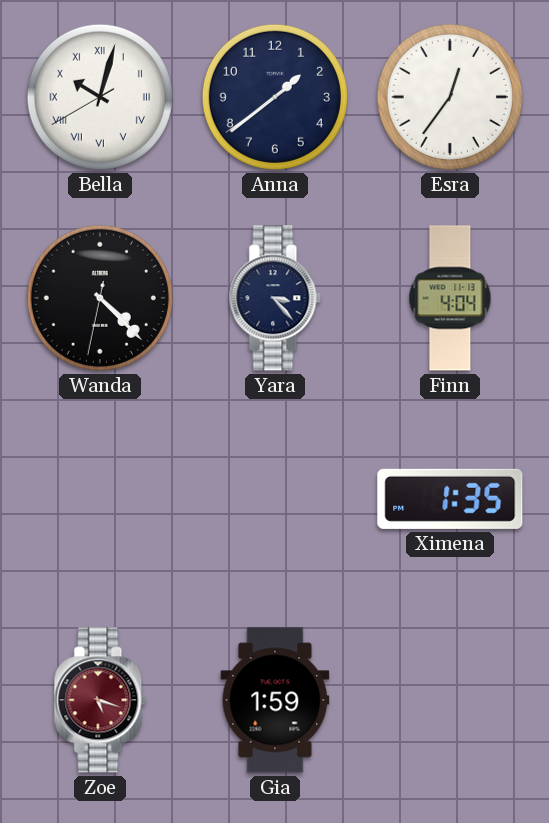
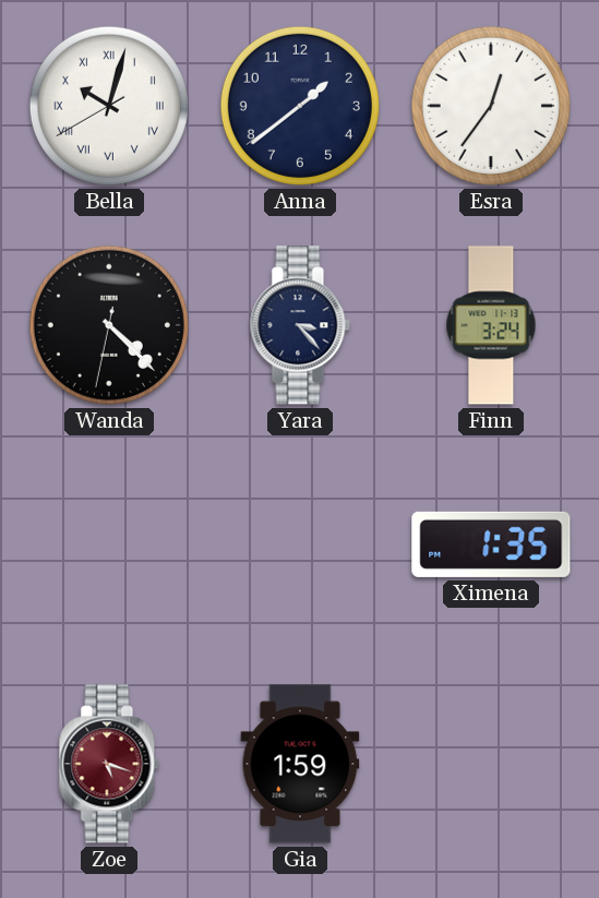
Finn: 4:04 -> 3:24 (491, 325)
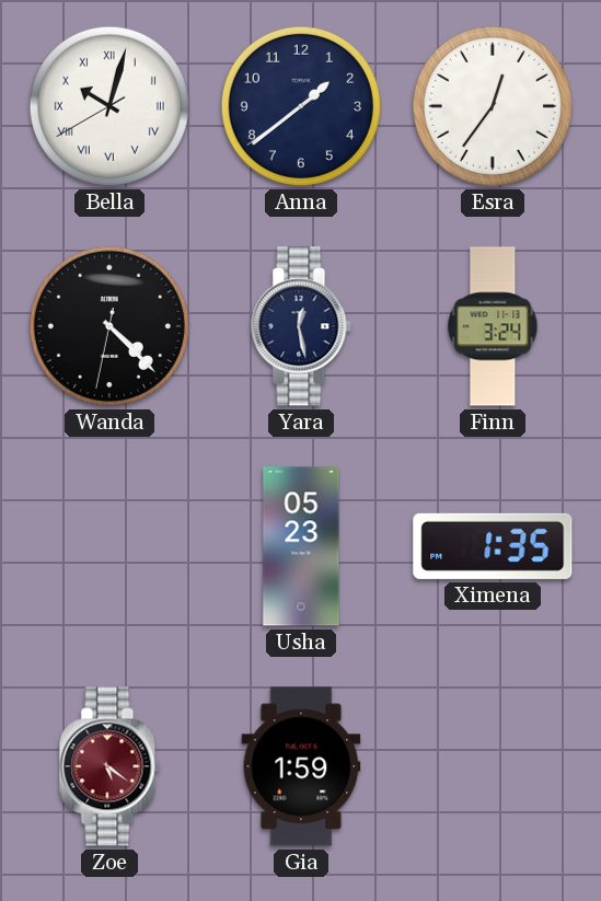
Yara: 3:23 -> 12:28 (301, 326)
Usha: none -> 05:23 (301, 546)
Zoe: 5:18 -> 5:21 (109, 766)
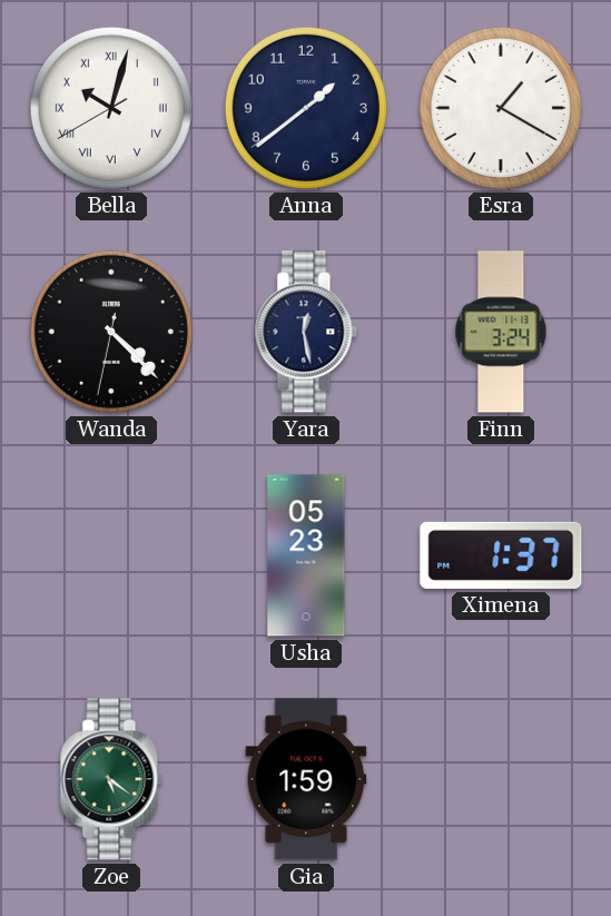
Esra: 12:36 -> 1:20 (501, 108)
Ximena: 1:35 -> 1:37 (501, 555)
Zoe dial: burgundy -> green (111, 779)
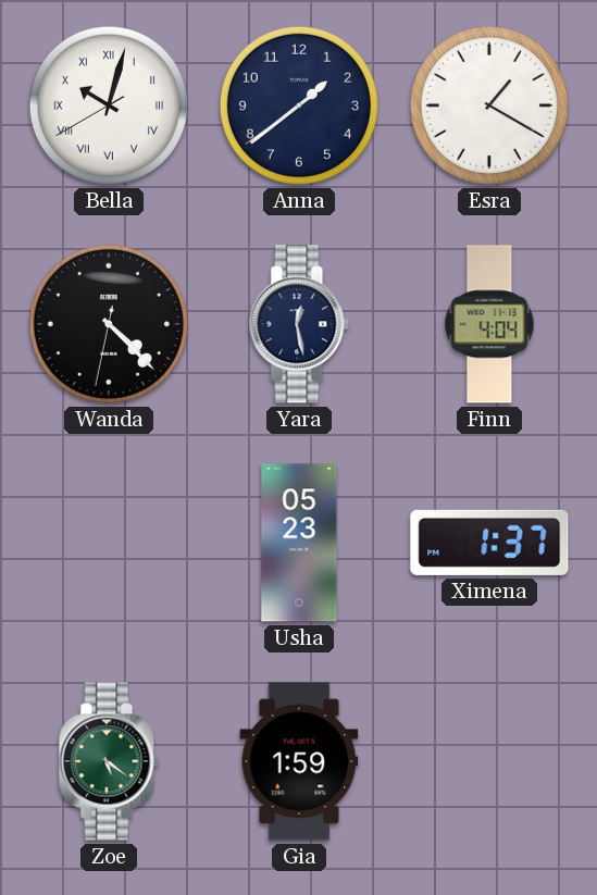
Finn: 3:24 -> 4:04 (489, 324)
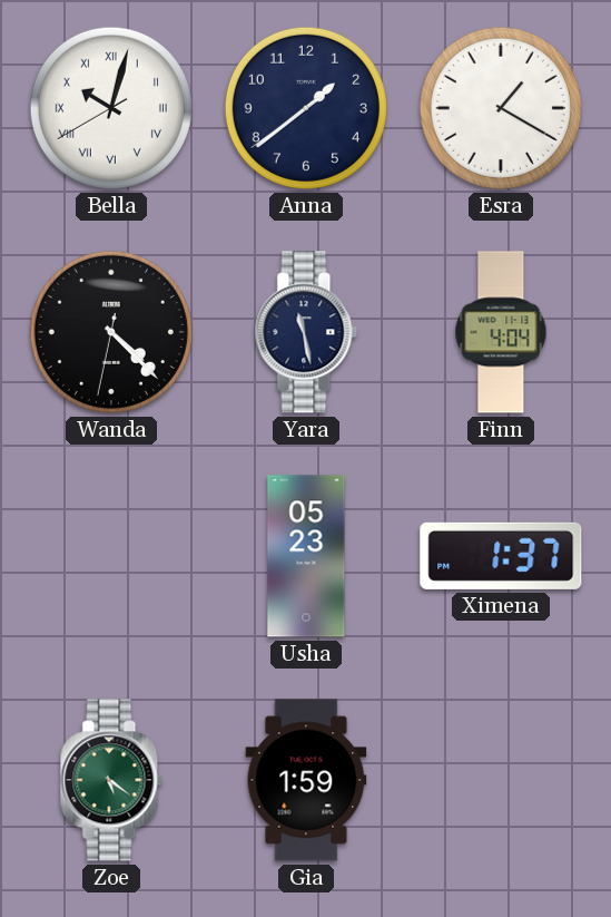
Yara: 12:28 -> 11:28 (306, 332)
